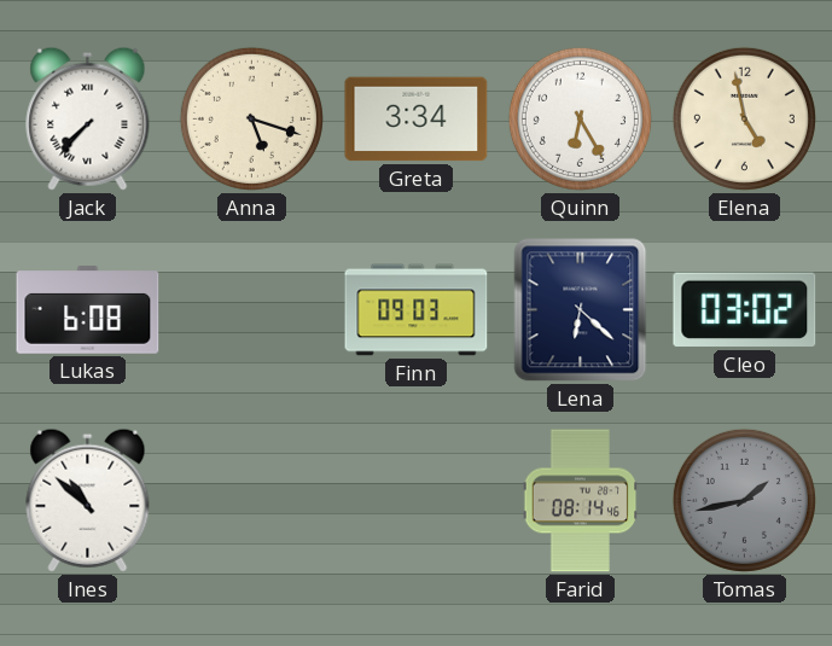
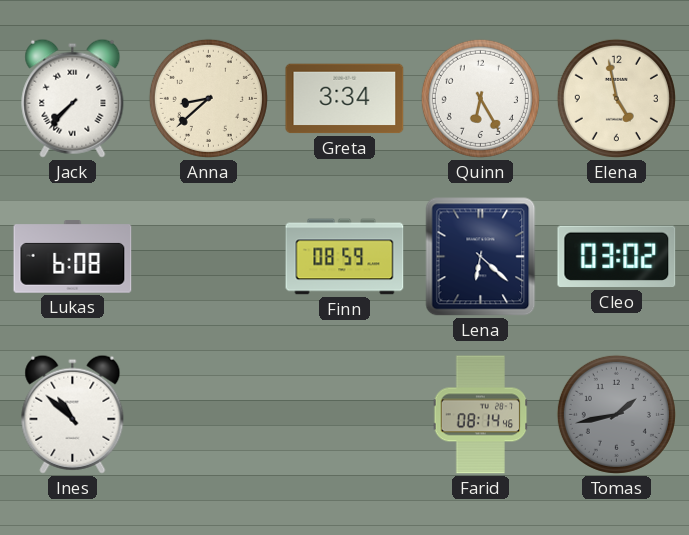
Anna: 5:18 -> 8:38 (208, 98)
Finn: 09:03 -> 08:59 (345, 257)
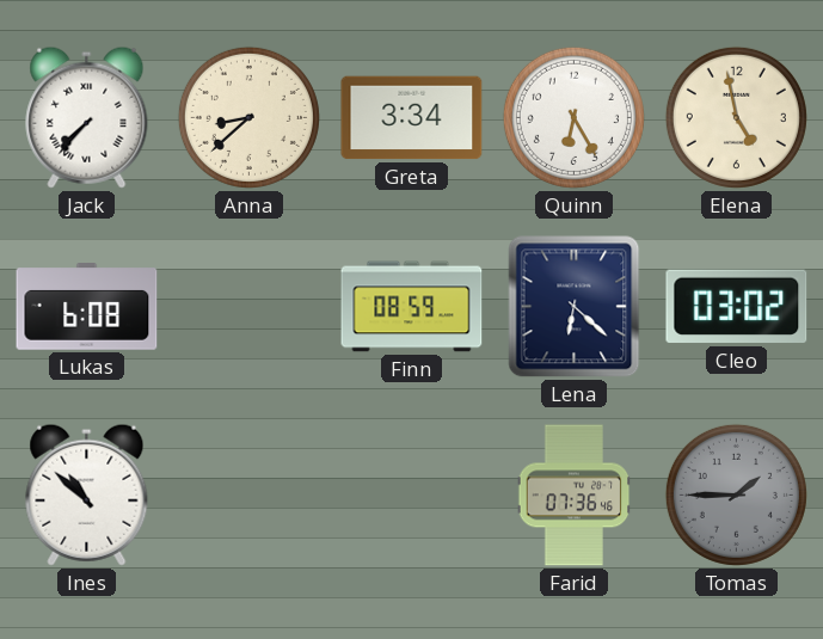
Farid: 08:14 -> 07:36 (575, 496)
Tomas: 1:43 -> 1:45 (736, 494)
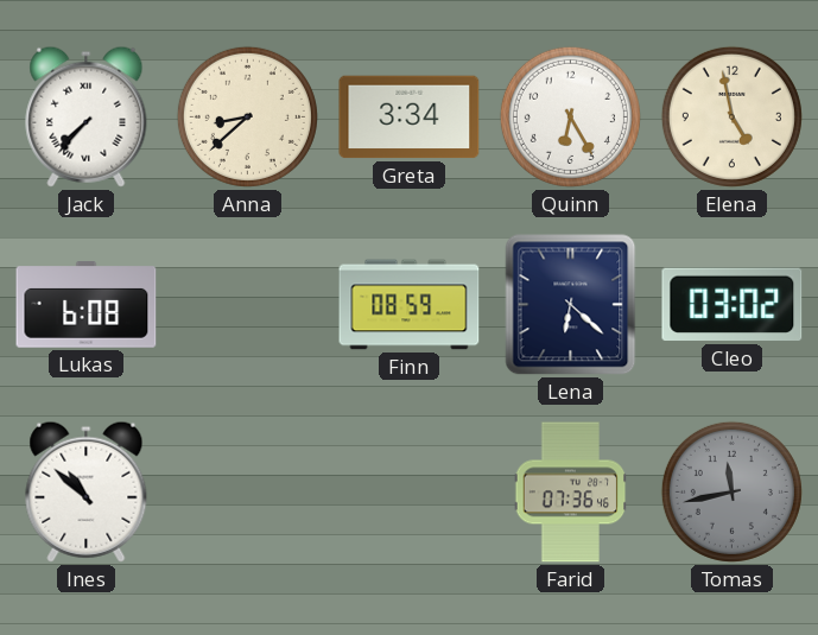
Tomas: 1:45 -> 11:43 (731, 491)
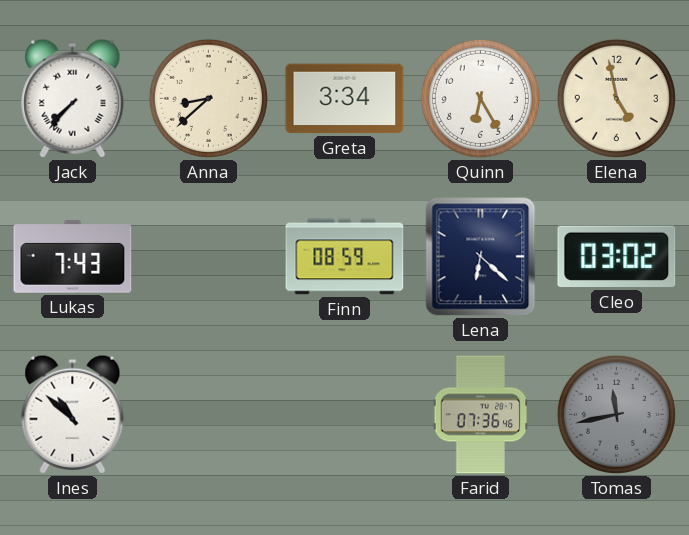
Lukas: 6:08 -> 7:43 (73, 257)
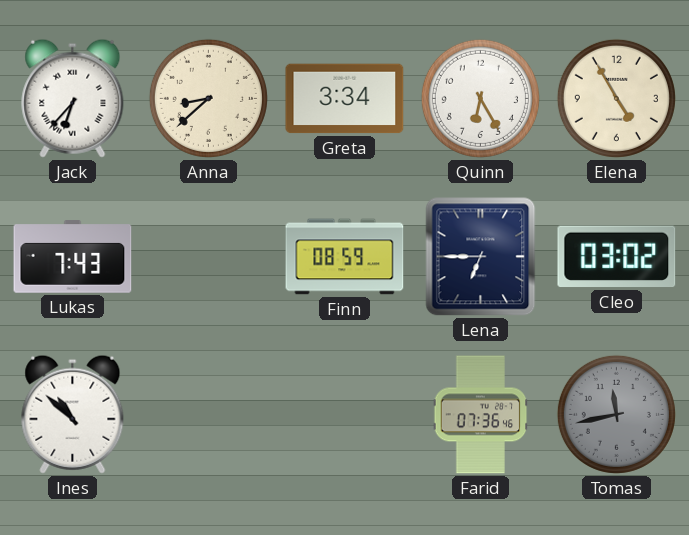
Jack: 7:37 -> 6:37 (73, 98)
Elena: 4:58 -> 4:55 (616, 98)
Lena: 6:22 -> 6:45 (481, 257)
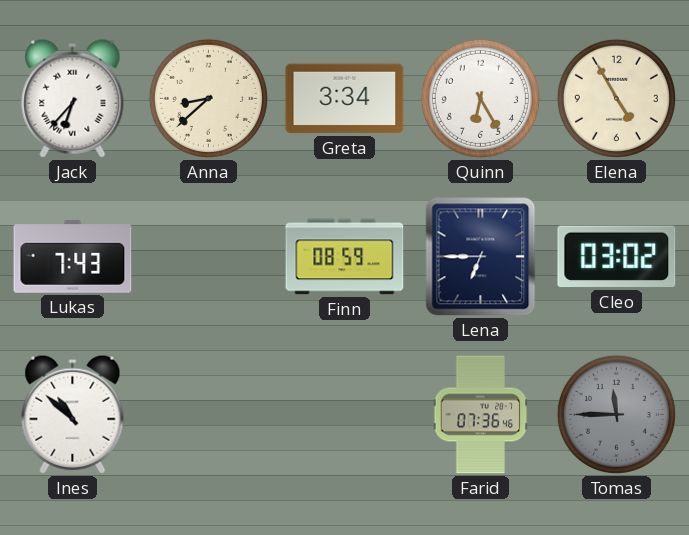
Tomas: 11:43 -> 11:45 (616, 414)
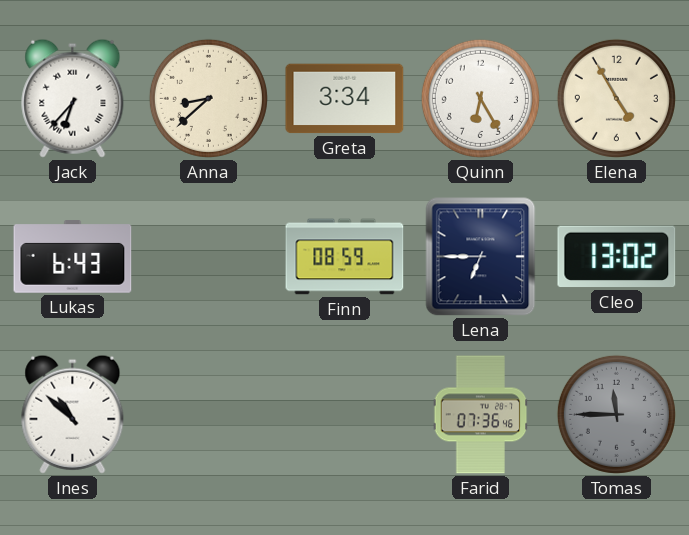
Lukas: 7:43 -> 6:43 (73, 257)
Cleo: 03:02 -> 13:02 (617, 257)
